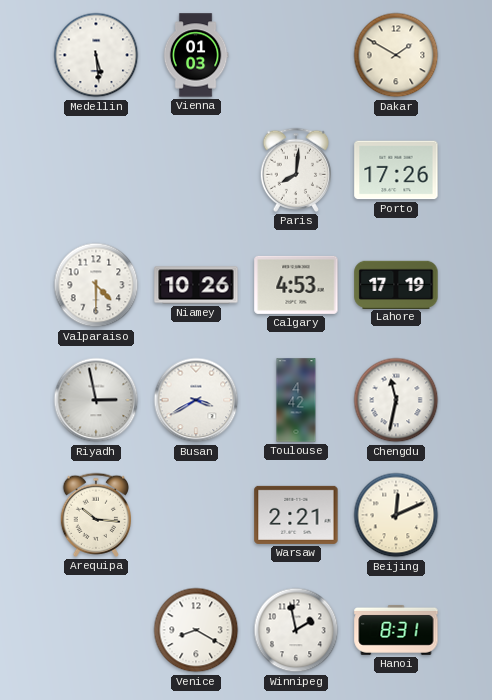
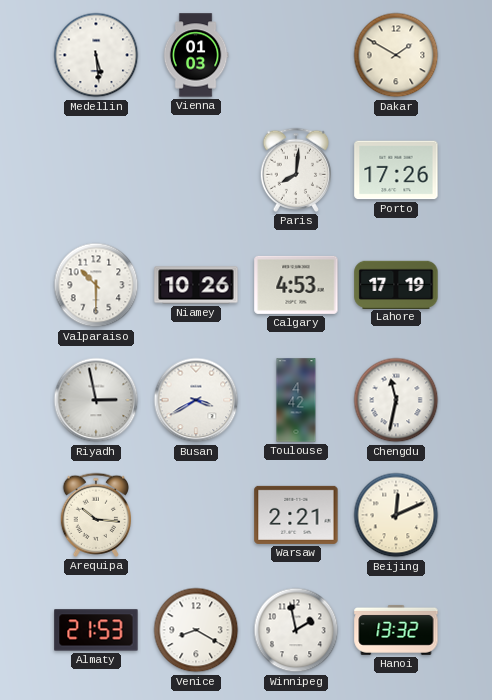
Valparaiso: 4:30 -> 10:30 (96, 285)
Almaty: none -> 21:53 (96, 630)
Hanoi: 8:31 -> 13:32 (396, 630)
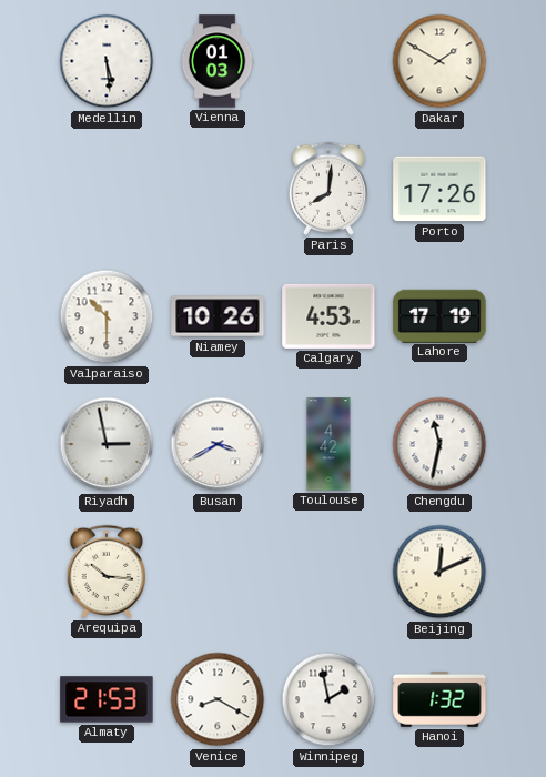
Warsaw: 2:21 -> none (296, 515)
Hanoi: 13:32 -> 1:32 (439, 699)
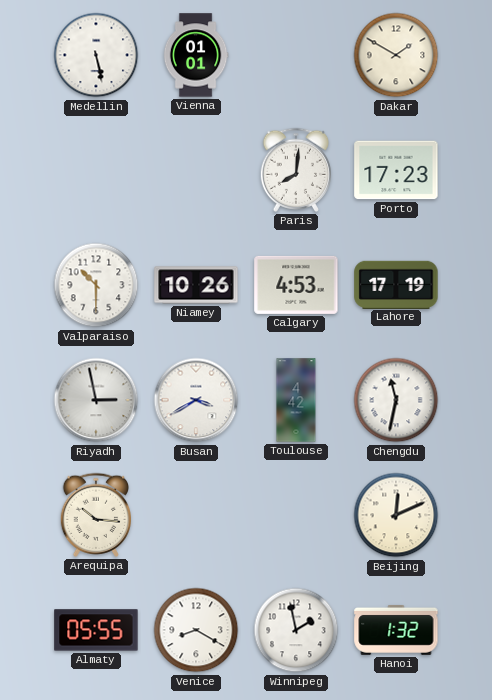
Medellin: 5:29 -> 5:28 (96, 55)
Vienna: 01:03 -> 01:01 (196, 55)
Porto: 17:26 -> 17:23 (396, 170)
Almaty: 21:53 -> 05:55 (96, 630)
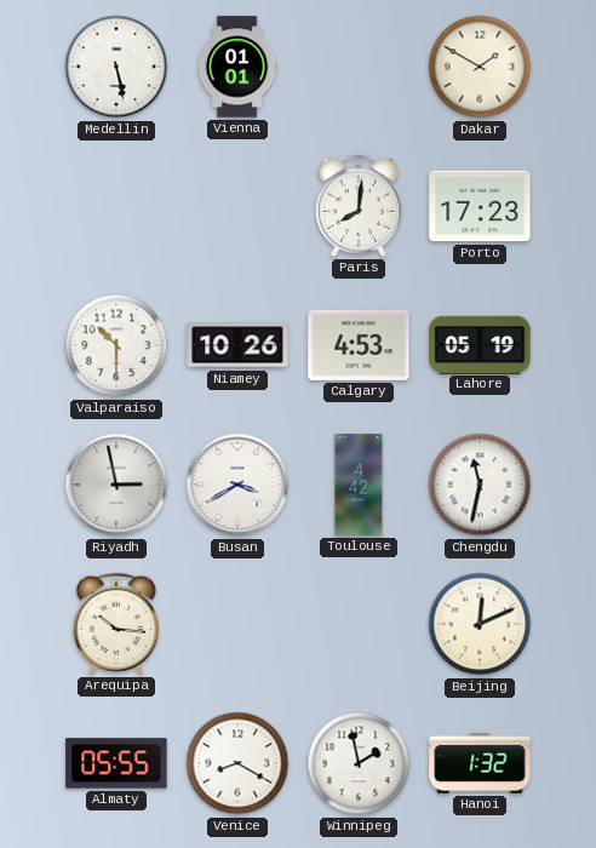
Lahore: 17:19 -> 05:19 (480, 344)
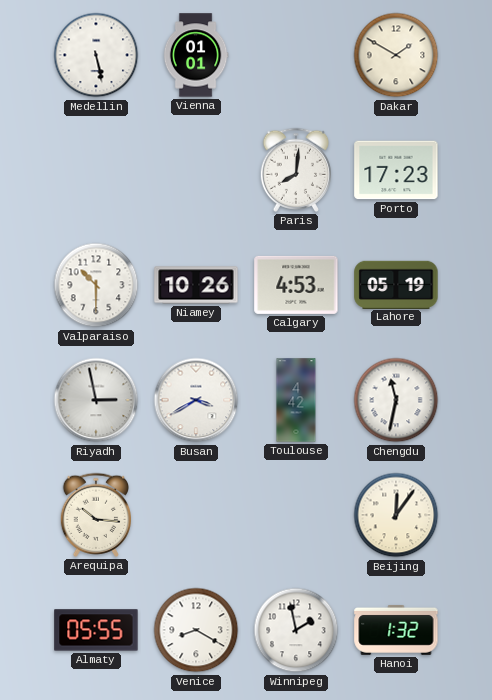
Beijing: 12:11 -> 12:06 (396, 515)
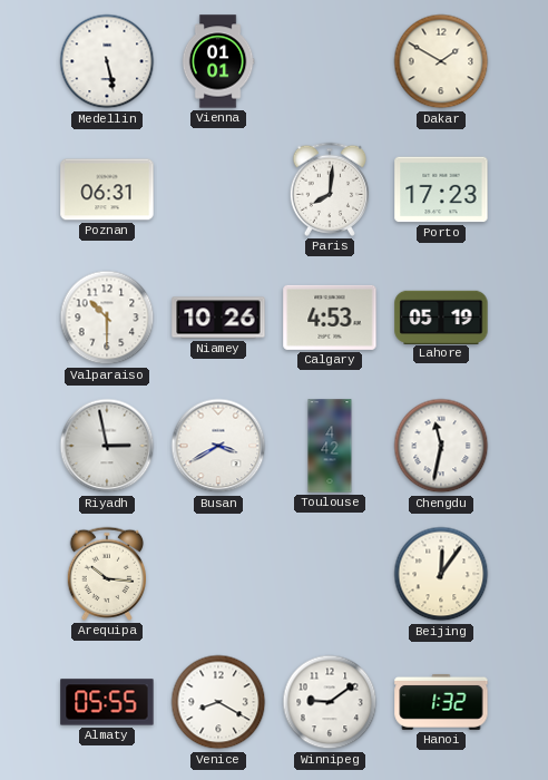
Poznan: none -> 06:31 (107, 189)
Winnipeg: 1:58 -> 9:09 (330, 702)
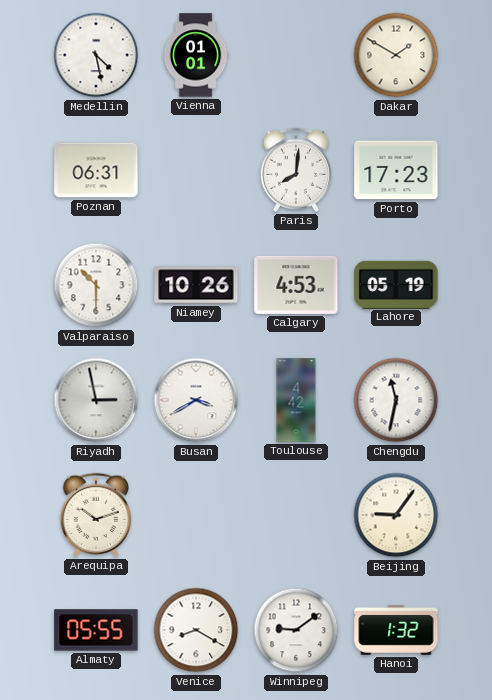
Medellin: 5:28 -> 4:28 (96, 55)
Arequipa: 10:16 -> 10:12 (95, 515)
Beijing: 12:06 -> 9:06 (396, 515)
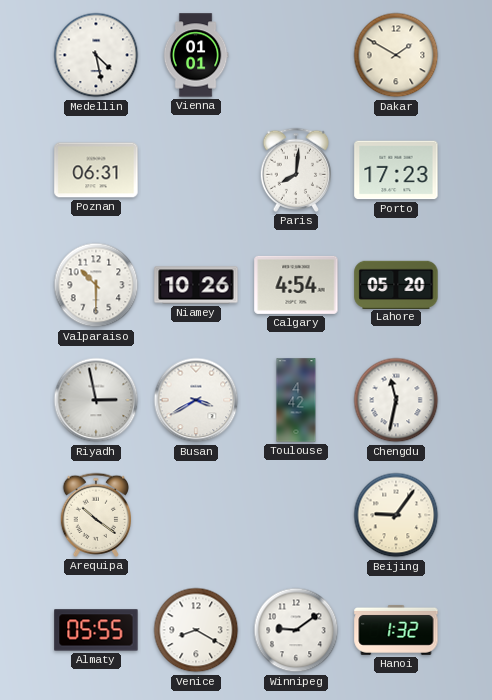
Calgary: 4:53 -> 4:54 (296, 285)
Lahore: 05:19 -> 05:20 (396, 284)
Arequipa: 10:12 -> 10:21 (95, 515)
